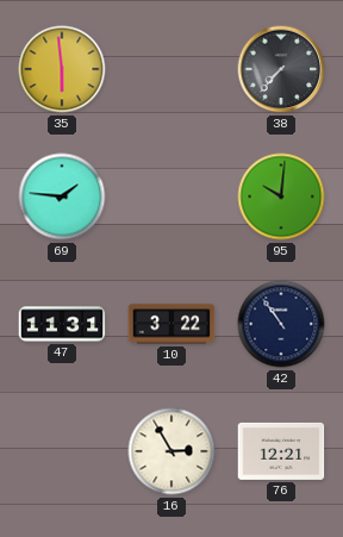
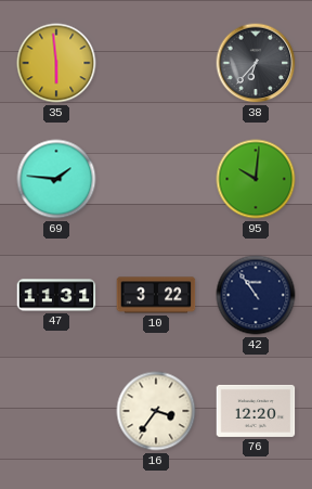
38: 7:37 -> 6:37 (256, 63)
16: 2:55 -> 3:36 (156, 411)
76: 12:21 -> 12:20 (256, 411)
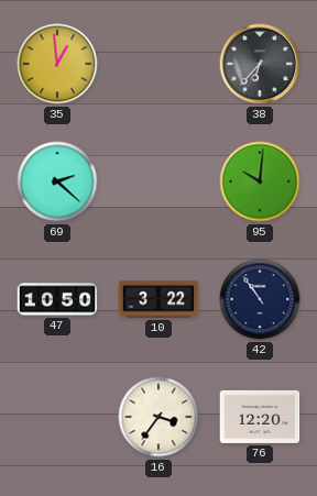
35: 5:59 -> 12:59 (57, 64)
69: 1:46 -> 2:22 (57, 181)
47: 11:31 -> 10:50 (57, 299)
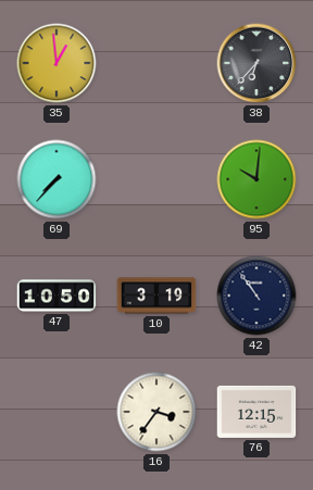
69: 2:22 -> 7:37 (57, 179)
10: 3:22 -> 3:19 (156, 296)
76: 12:20 -> 12:15 (256, 412)
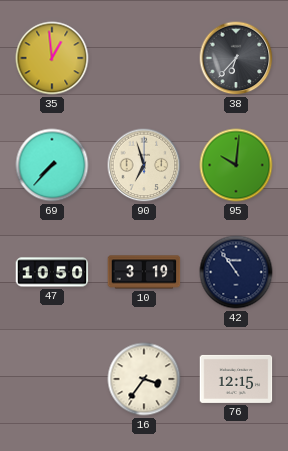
90: none -> 6:57 (144, 165)
